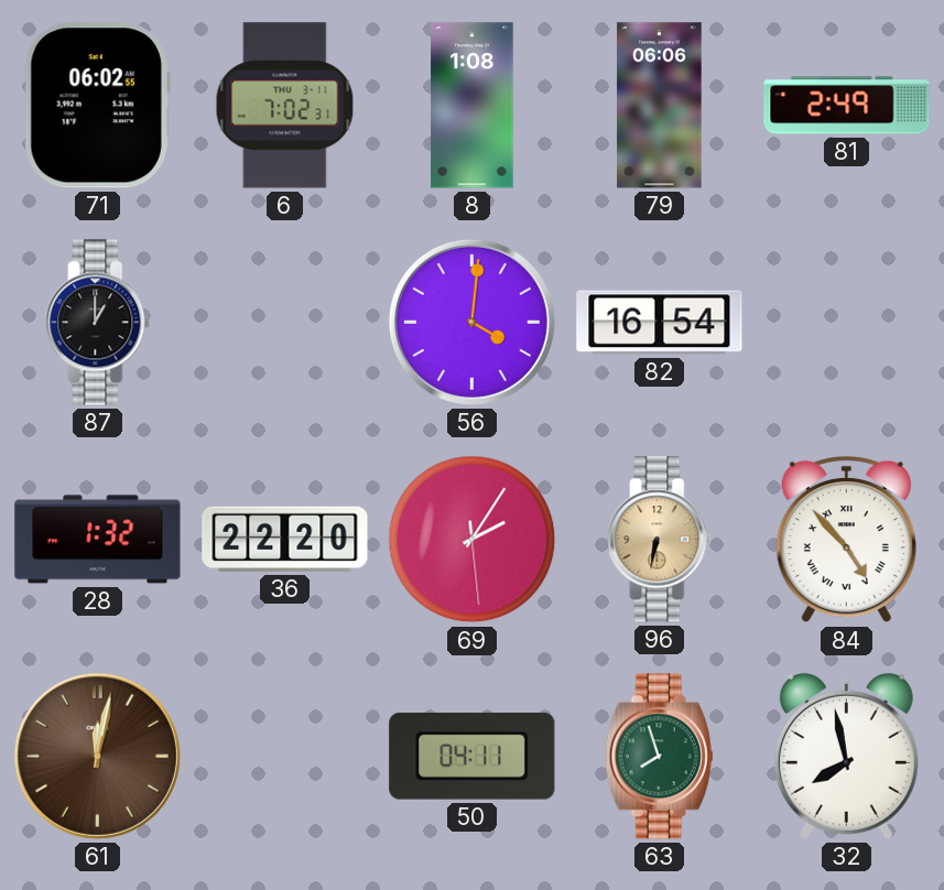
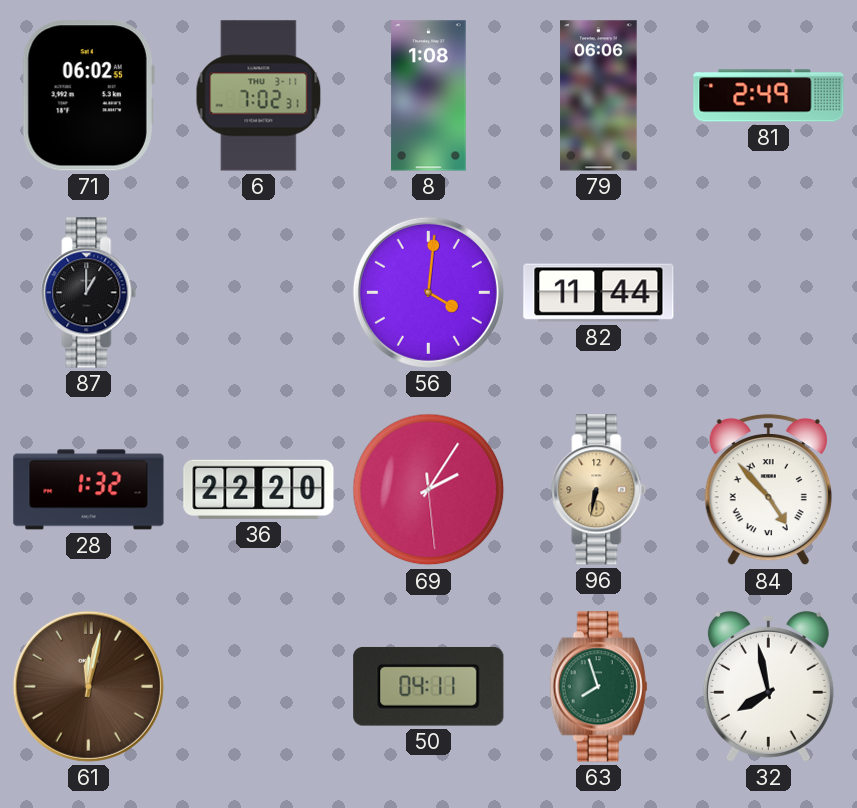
82: 16:54 -> 11:44 (599, 293)
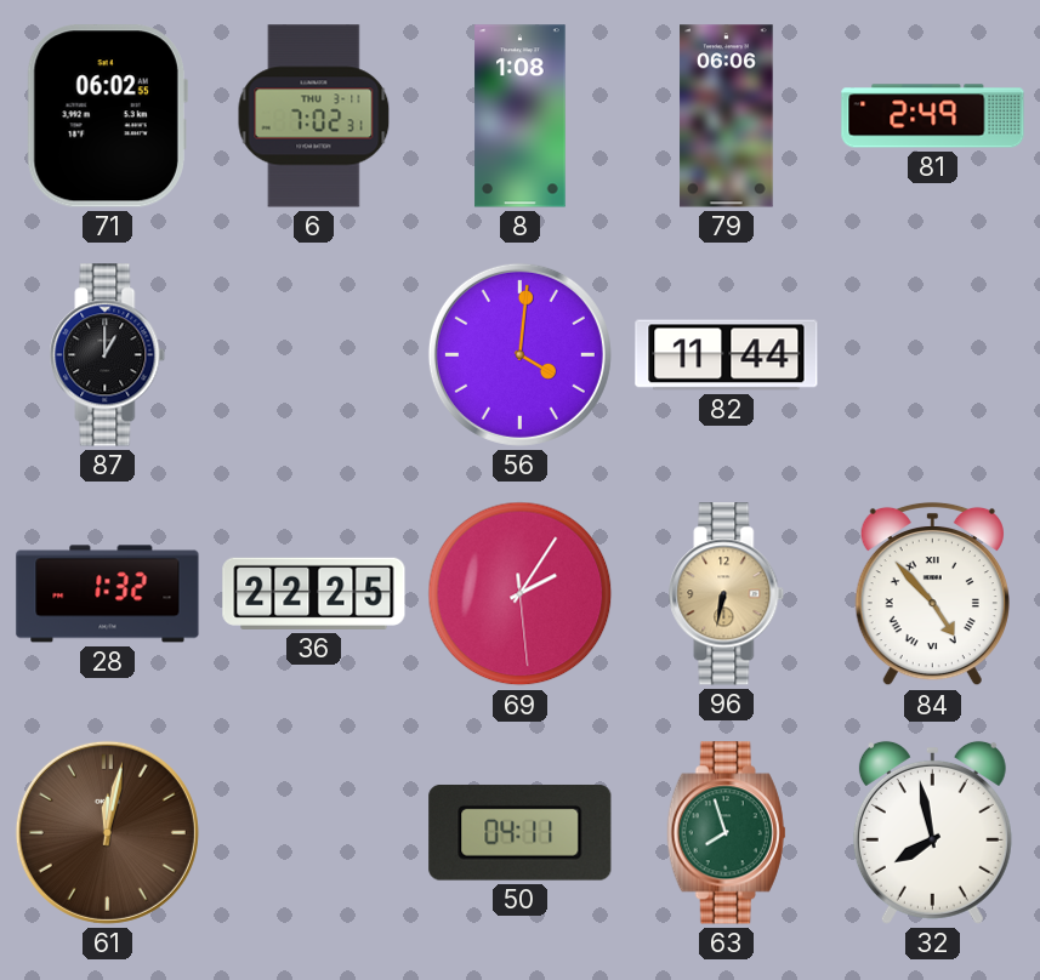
36: 22:20 -> 22:25 (314, 593)
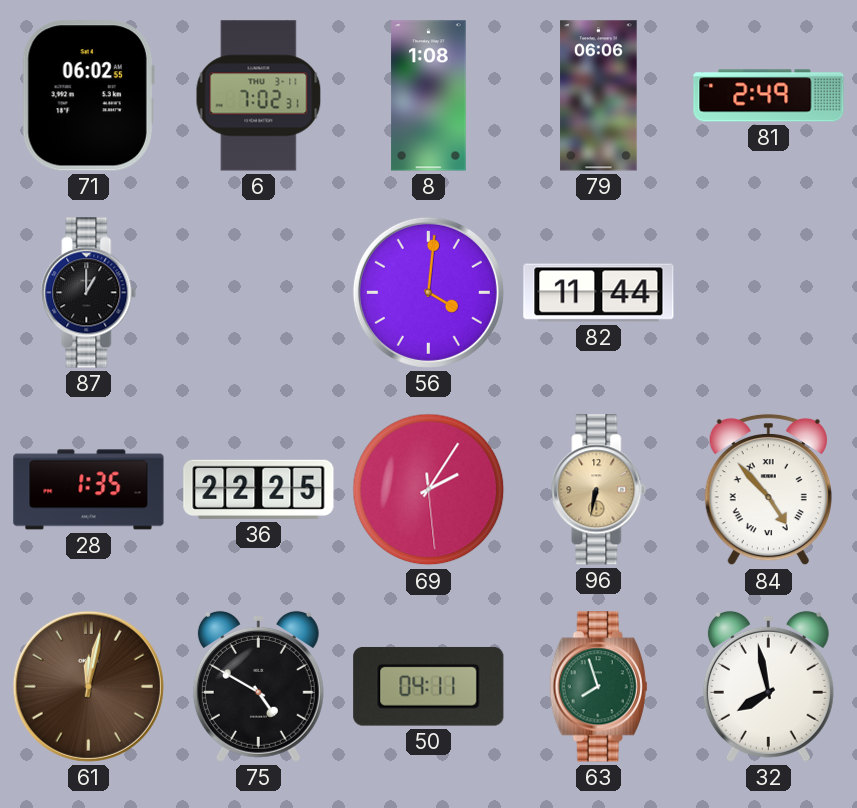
28: 1:32 -> 1:35 (89, 490)
75: none -> 4:50 (258, 686)
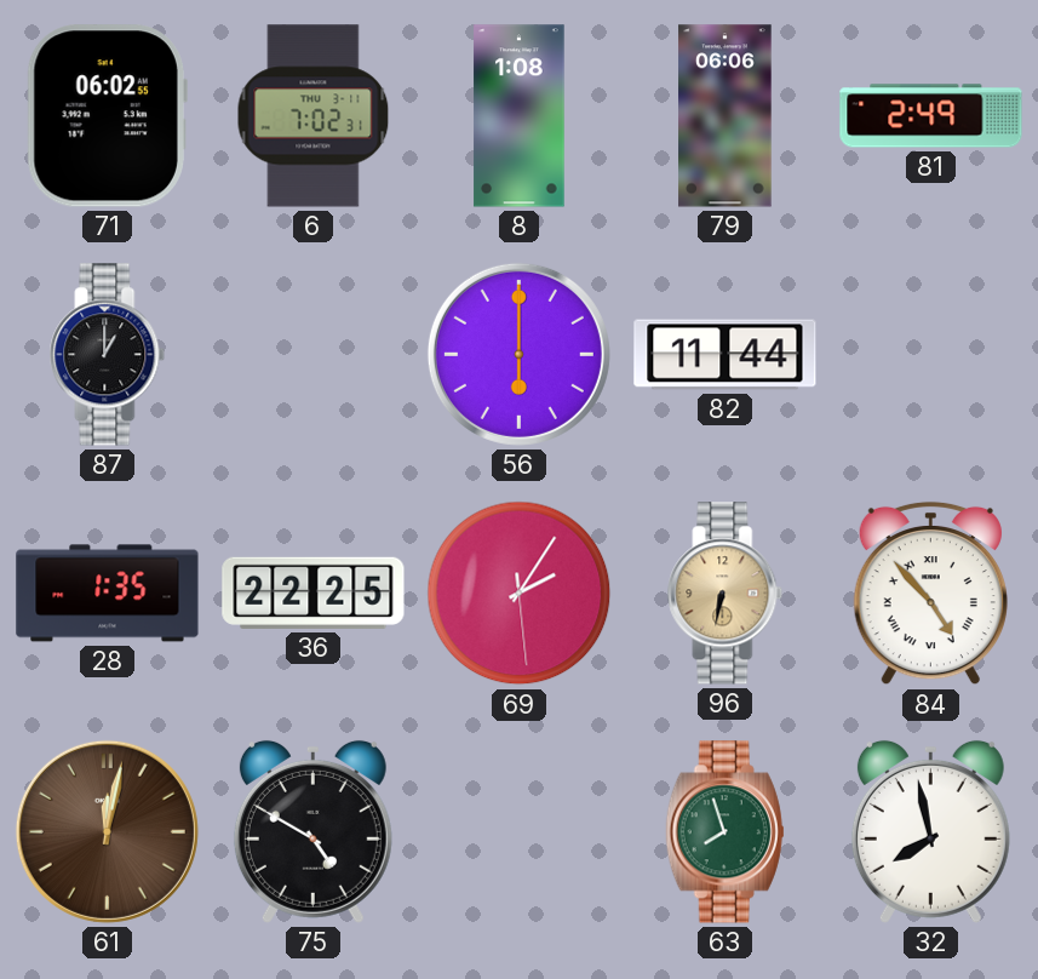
56: 4:01 -> 6:00 (518, 354)
50: 04:11 -> none (429, 686)
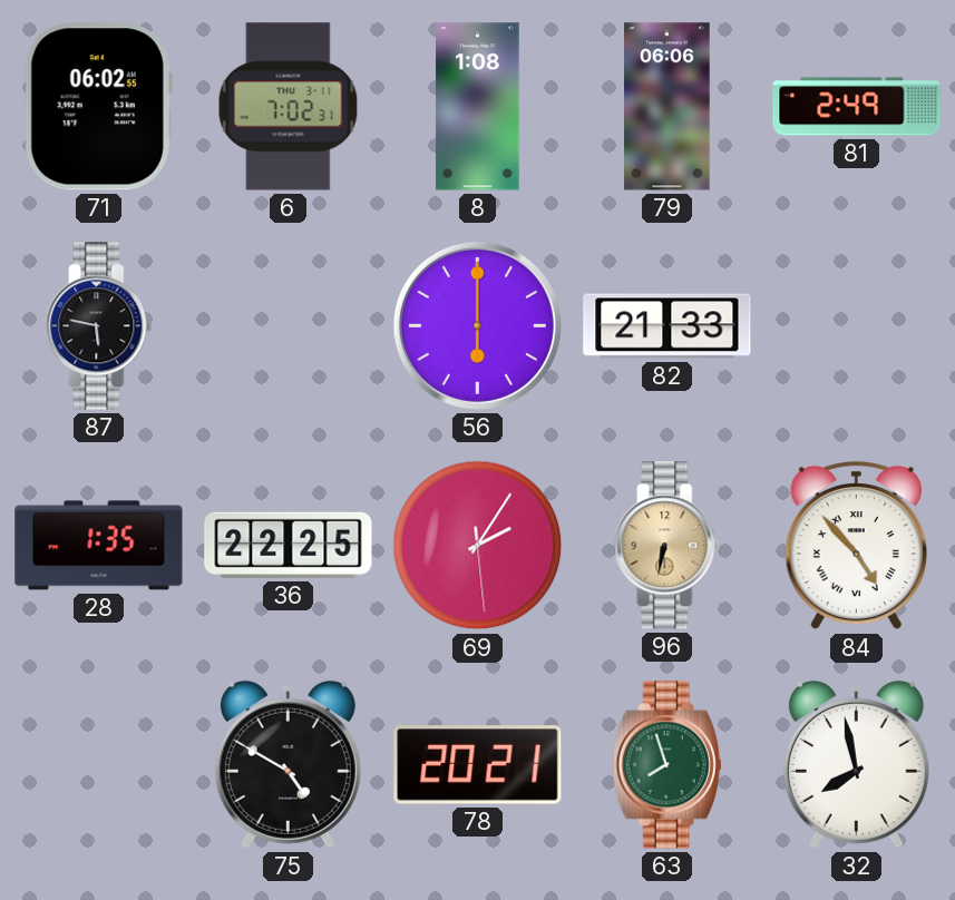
87: 1:00 -> 5:47 (99, 326)
82: 11:44 -> 21:33 (667, 326)
61: 12:02 -> none (107, 831)
78: none -> 20:21 (478, 765)
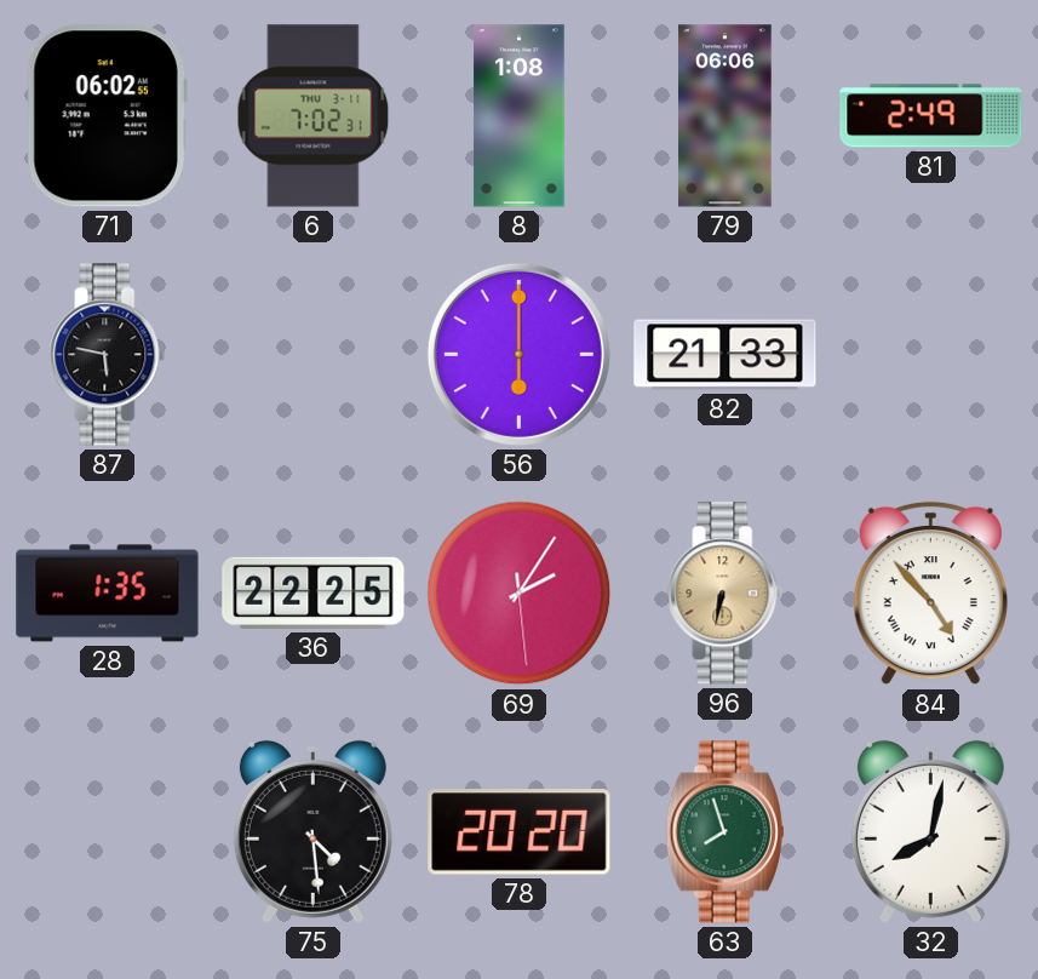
75: 4:50 -> 4:29 (312, 831)
78: 20:21 -> 20:20 (520, 832)
32: 7:58 -> 8:02 (930, 831)
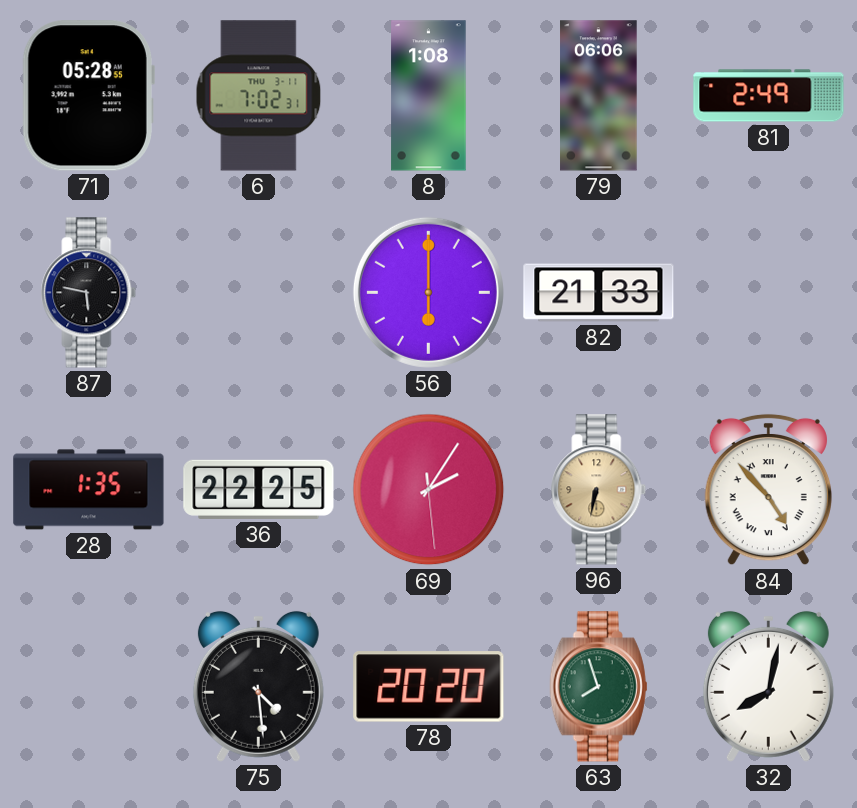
71: 06:02 -> 05:28 (88, 96)
